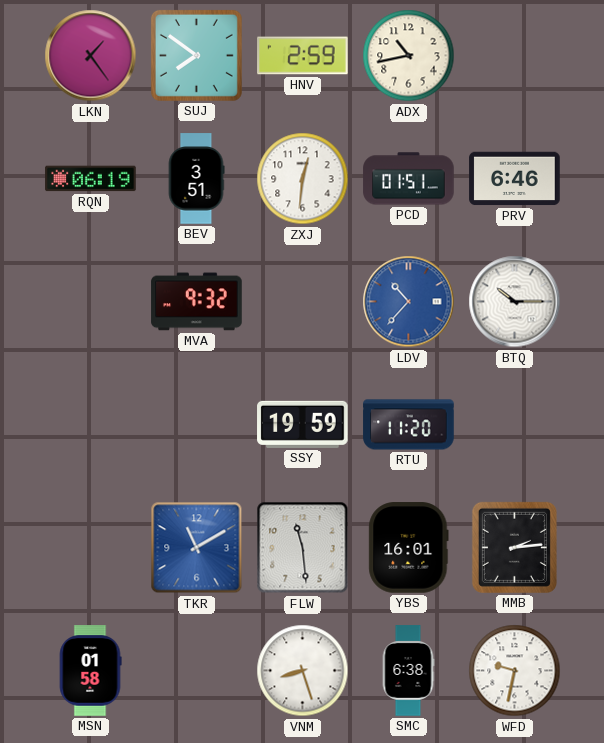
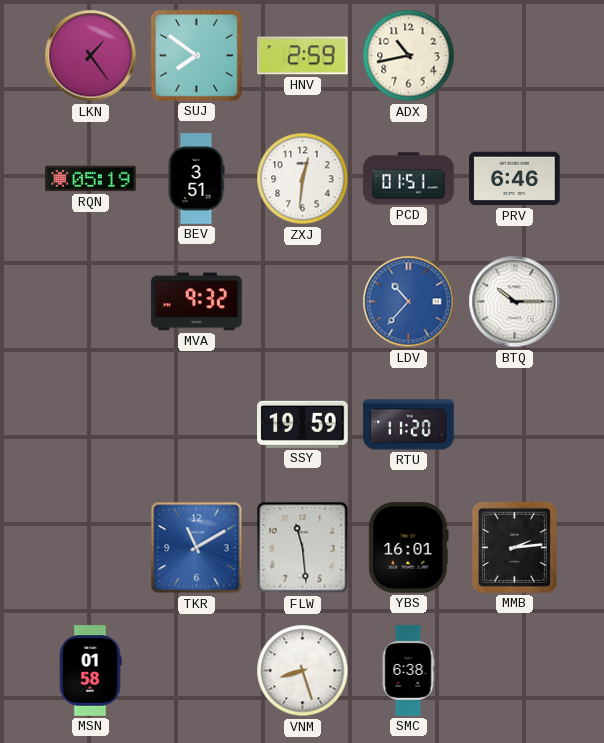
RQN: 06:19 -> 05:19 (91, 179)
WFD: 9:32 -> none (515, 671)
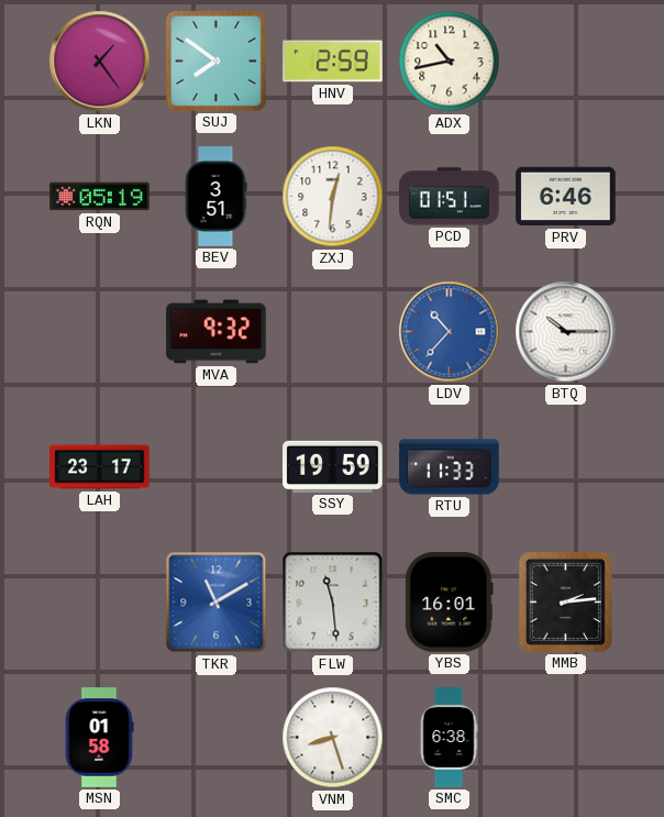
LAH: none -> 23:17 (100, 467)
RTU: 11:20 -> 11:33 (450, 467)
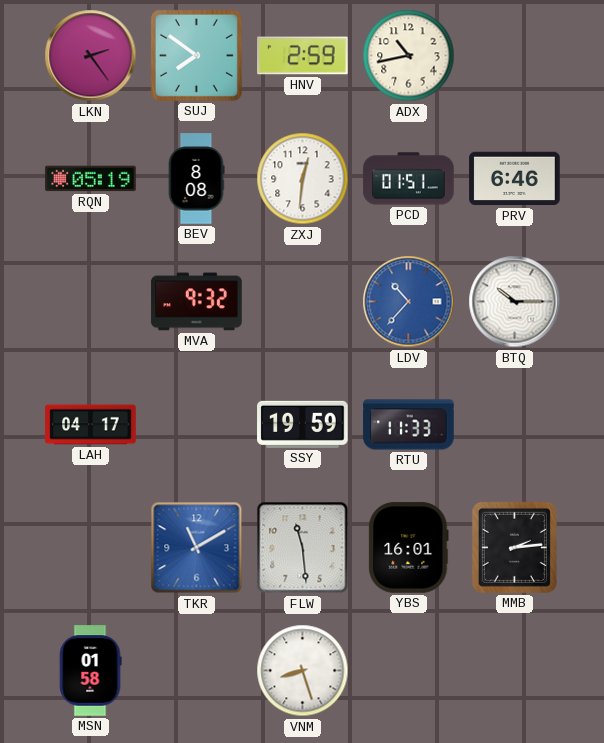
LKN: 1:24 -> 2:24 (91, 56)
BEV: 3:51 -> 8:08 (196, 179)
LAH: 23:17 -> 04:17 (91, 425)
SMC: 6:38 -> none (449, 738)
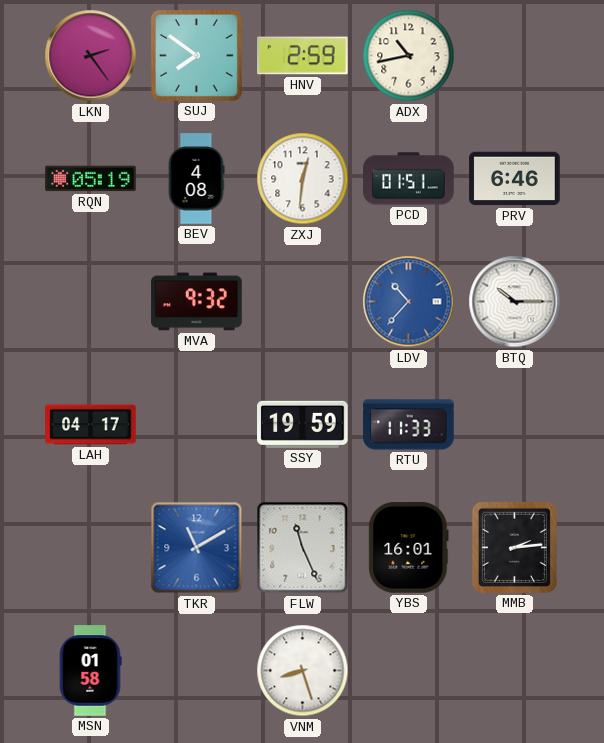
BEV: 8:08 -> 4:08 (196, 179)
FLW: 11:29 -> 11:26 (303, 548)
